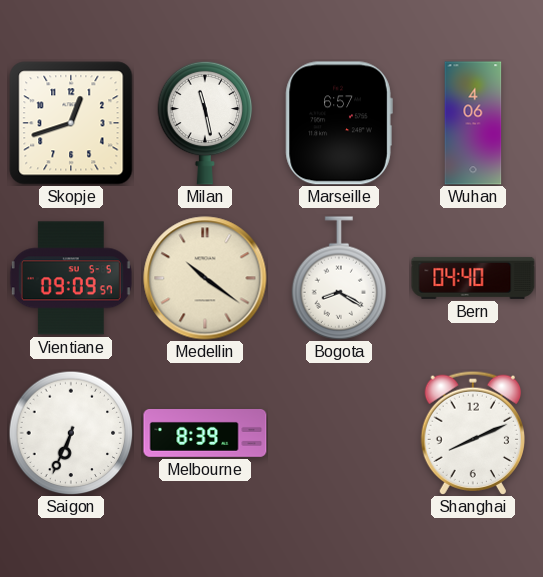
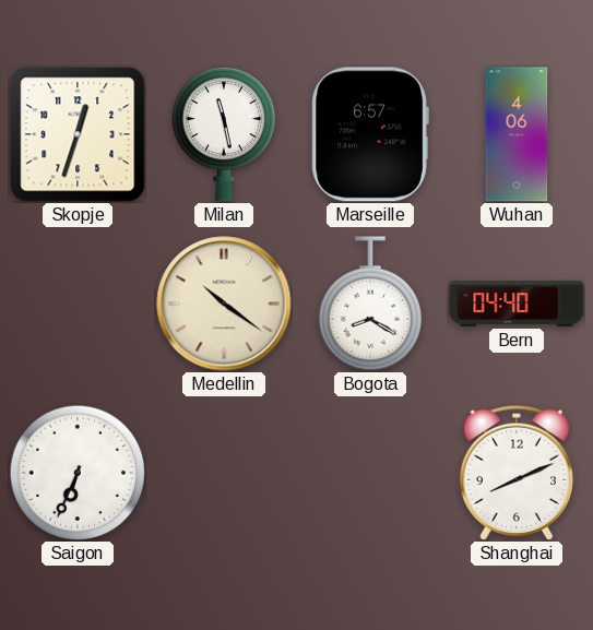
Skopje: 12:42 -> 12:33 (78, 134)
Vientiane: 09:09 -> none (71, 278)
Melbourne: 8:39 -> none (205, 434)
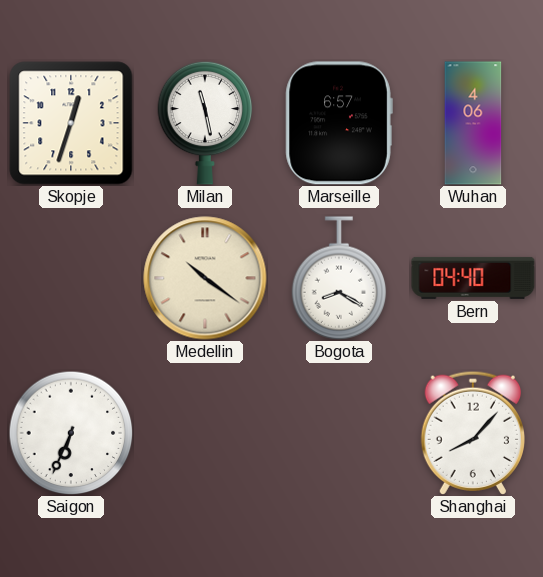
Shanghai: 8:11 -> 8:07 (472, 432)
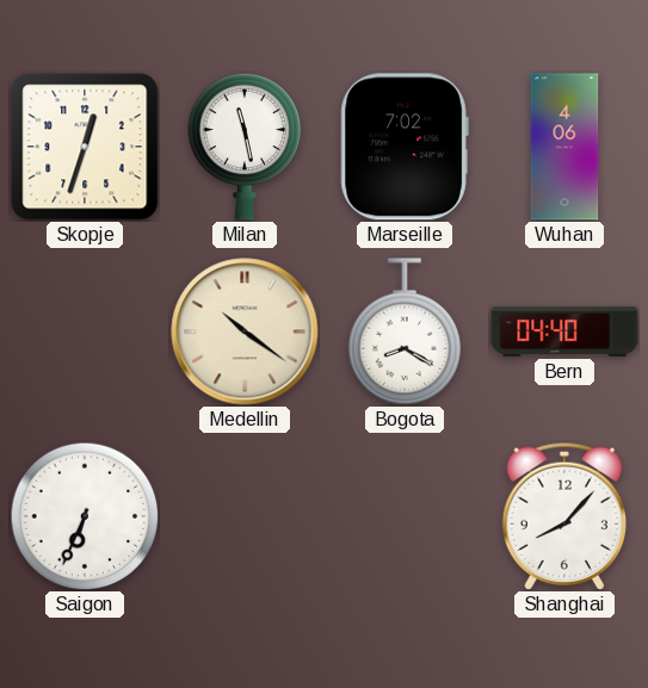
Marseille: 6:57 -> 7:02 (405, 147)
